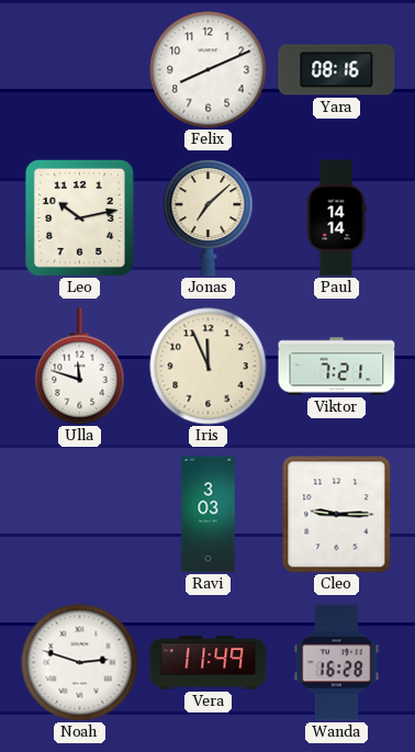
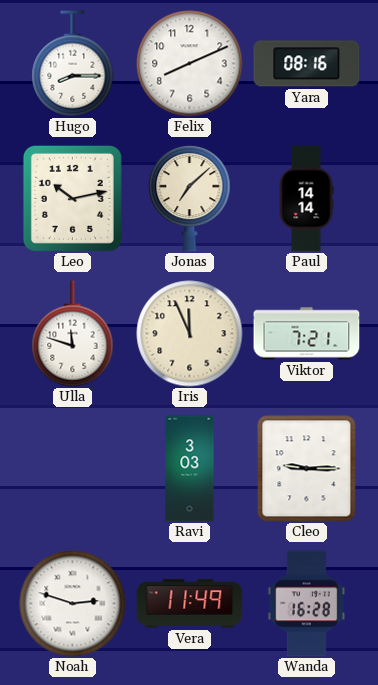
Hugo: none -> 8:15 (73, 64)
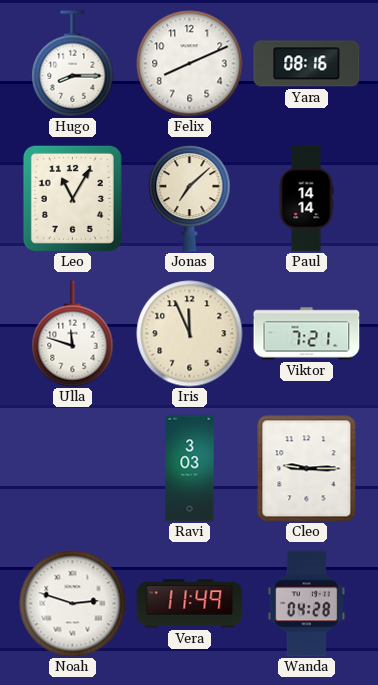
Leo: 10:13 -> 11:05 (72, 198)
Wanda: 16:28 -> 04:28 (306, 604)
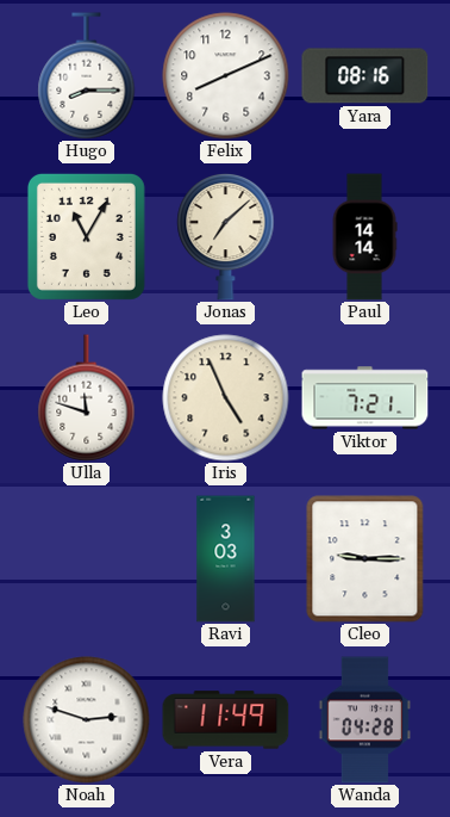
Iris: 11:56 -> 4:56 (226, 398)
